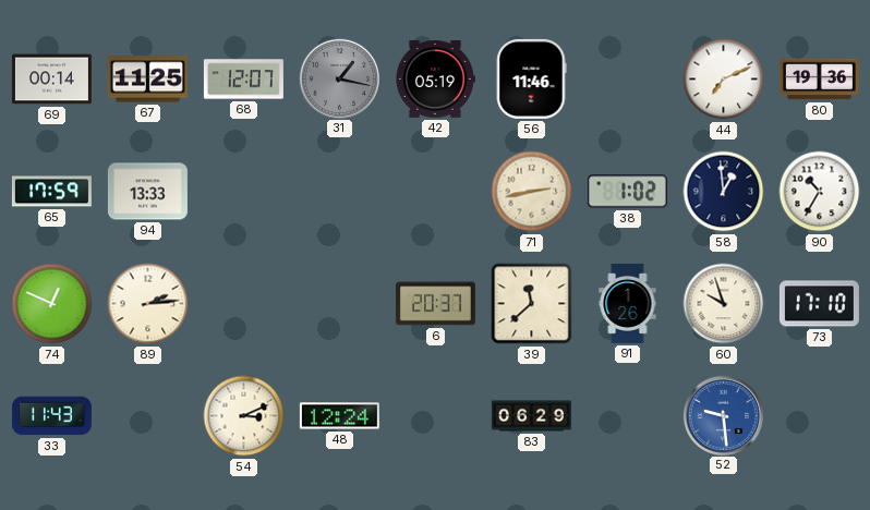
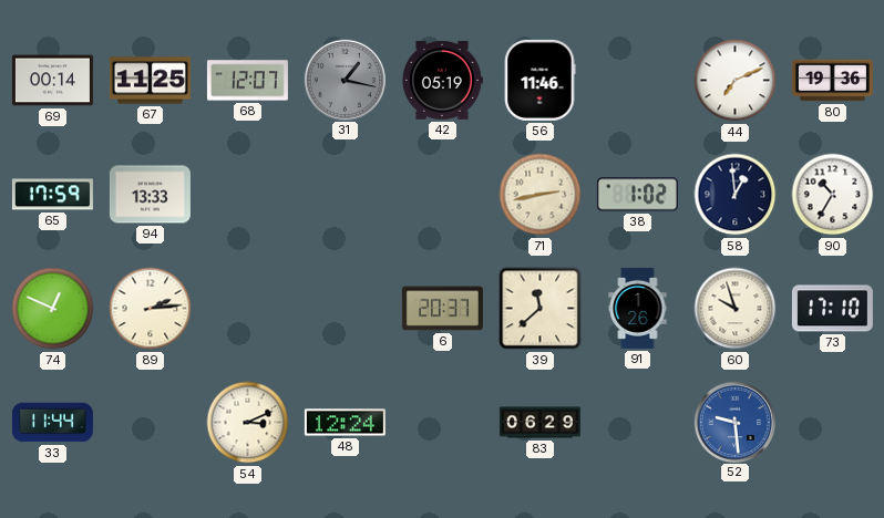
33: 11:43 -> 11:44 (52, 423)
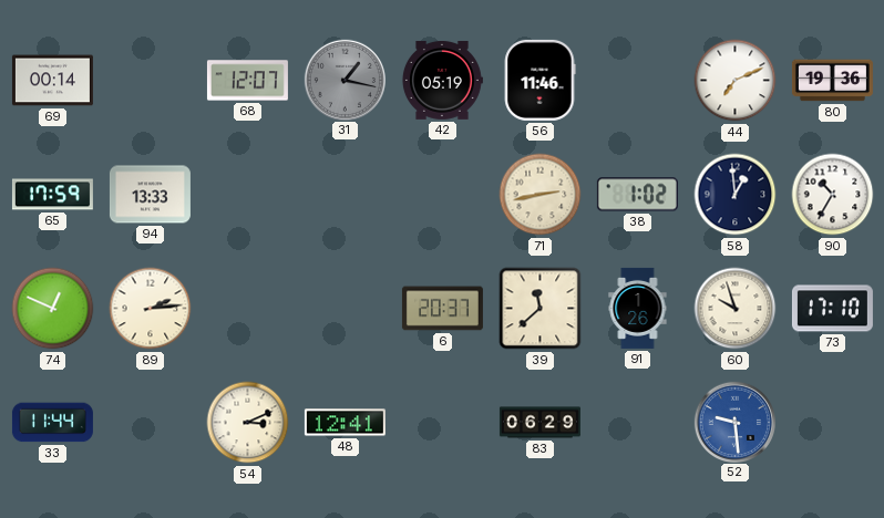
67: 11:25 -> none (150, 81)
48: 12:24 -> 12:41 (345, 423)
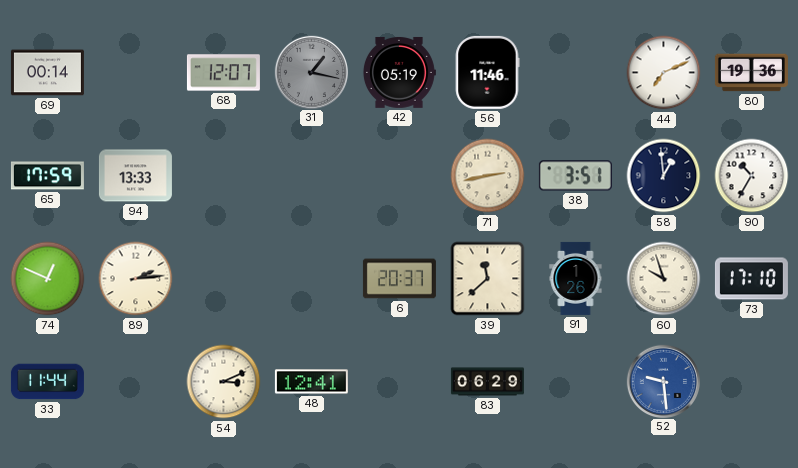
38: 1:02 -> 3:51 (575, 176)
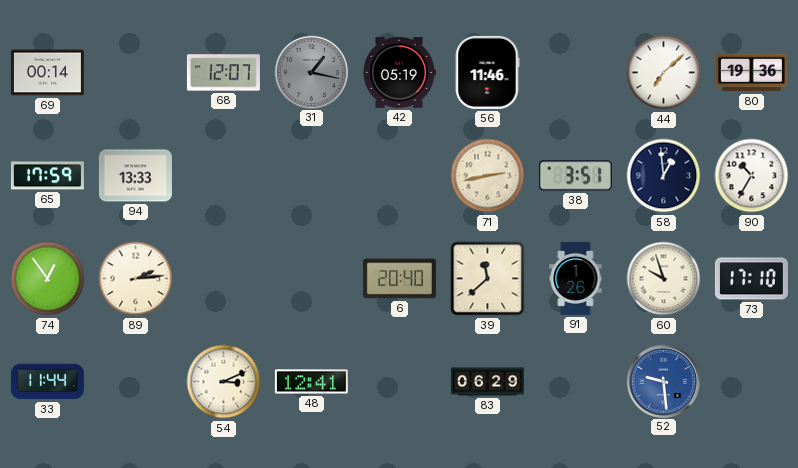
44: 7:11 -> 7:08 (664, 73)
74: 12:49 -> 12:54 (48, 279)
6: 20:37 -> 20:40 (399, 279)
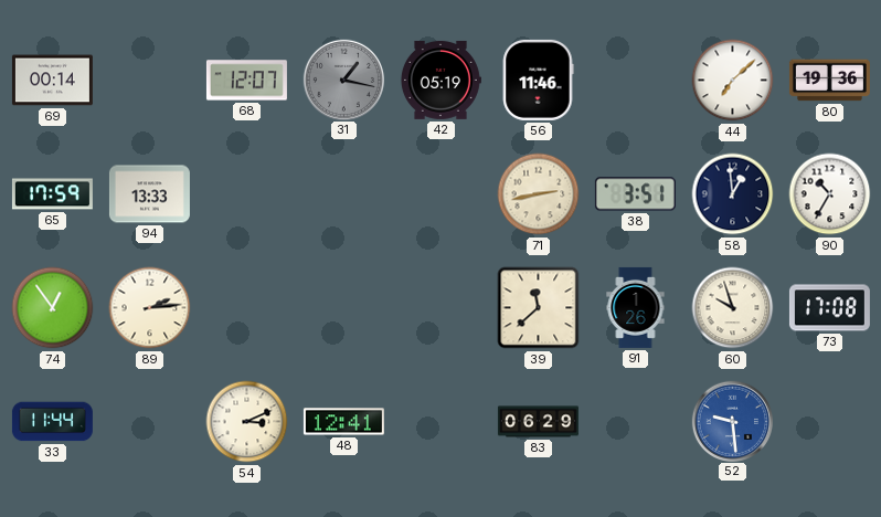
6: 20:40 -> none (399, 279)
73: 17:10 -> 17:08 (829, 308)
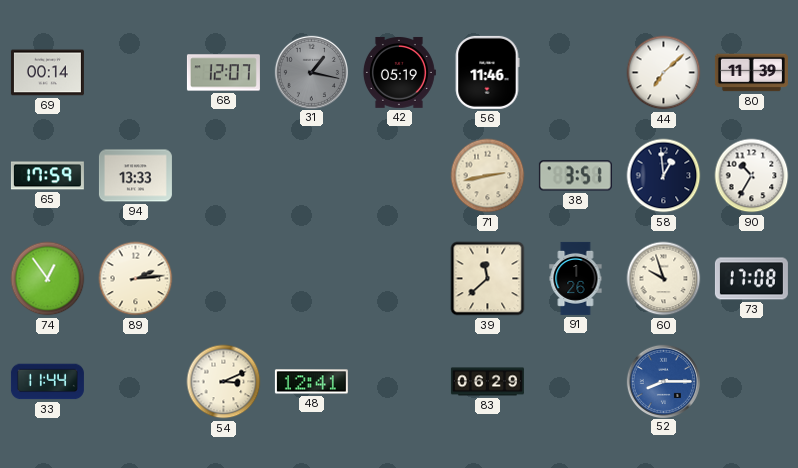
80: 19:36 -> 11:39 (751, 73)
52: 9:29 -> 8:15 (663, 381)
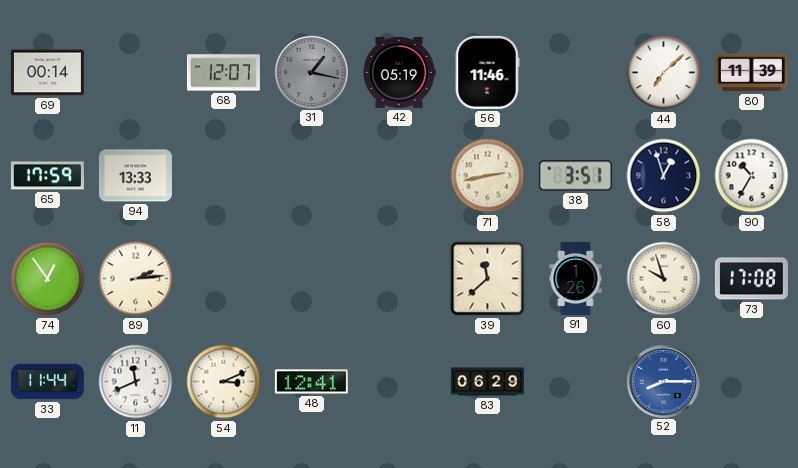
58: 12:59 -> 12:57 (664, 176)
11: none -> 11:41 (136, 382)
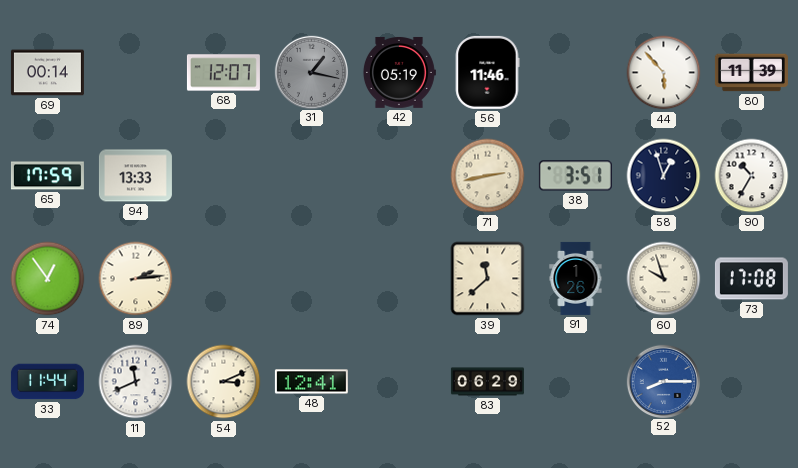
44: 7:08 -> 5:53 (664, 73)
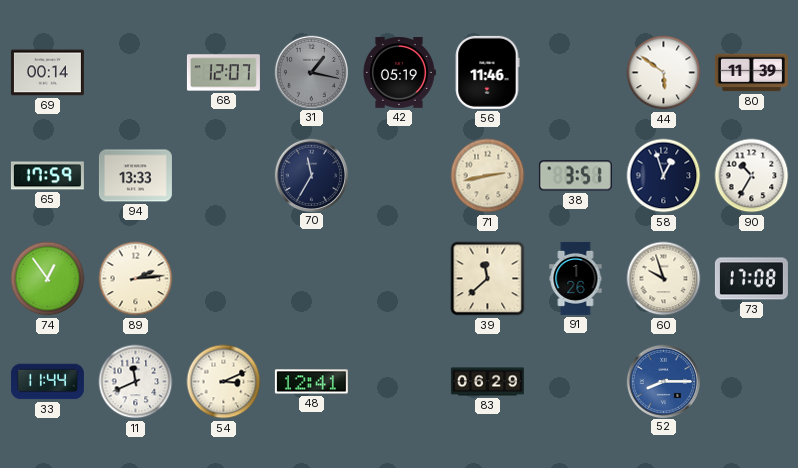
44: 5:53 -> 5:51 (664, 73)
70: none -> 11:35 (311, 175)
